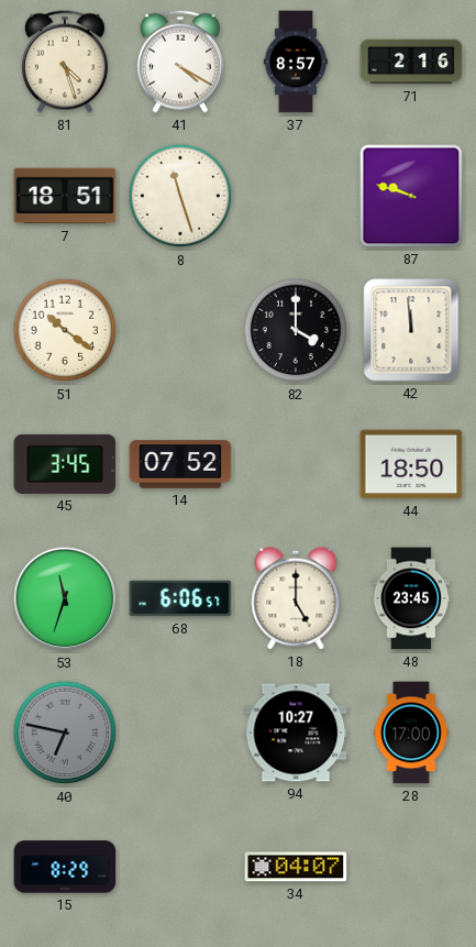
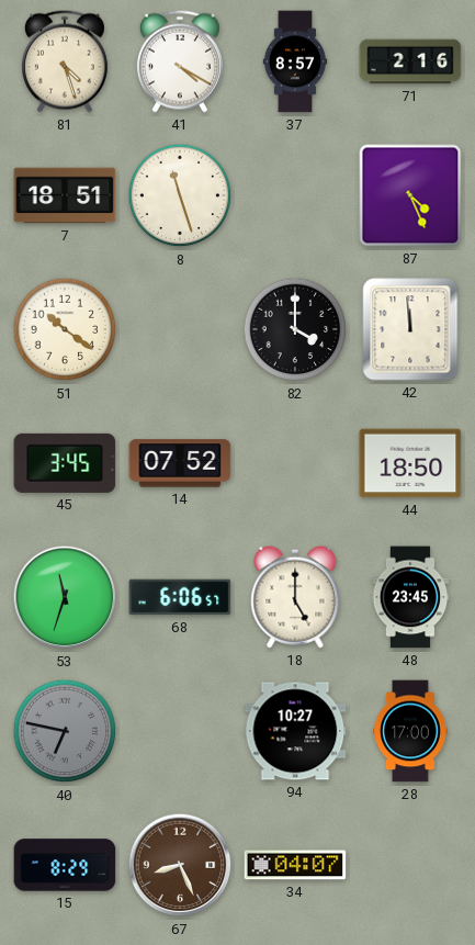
87: 9:48 -> 4:26 (410, 195)
67: none -> 8:26 (180, 865)
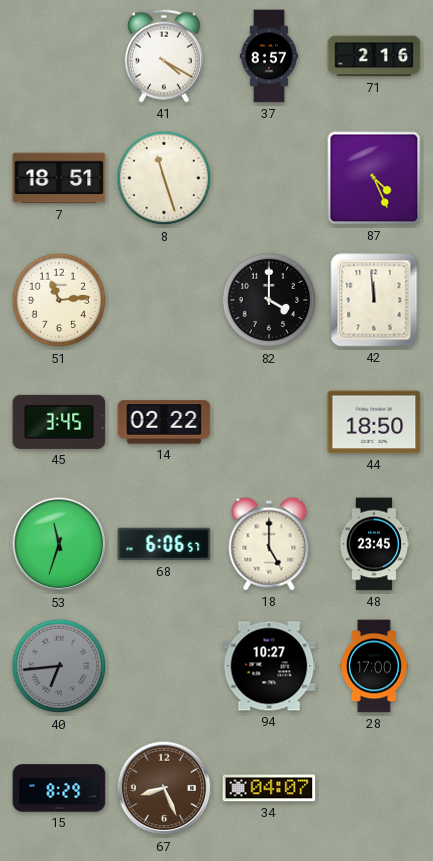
81: 4:27 -> none (65, 61)
51: 10:21 -> 11:14 (59, 300)
14: 07:52 -> 02:22 (164, 422)
40: 6:47 -> 6:44 (59, 666)
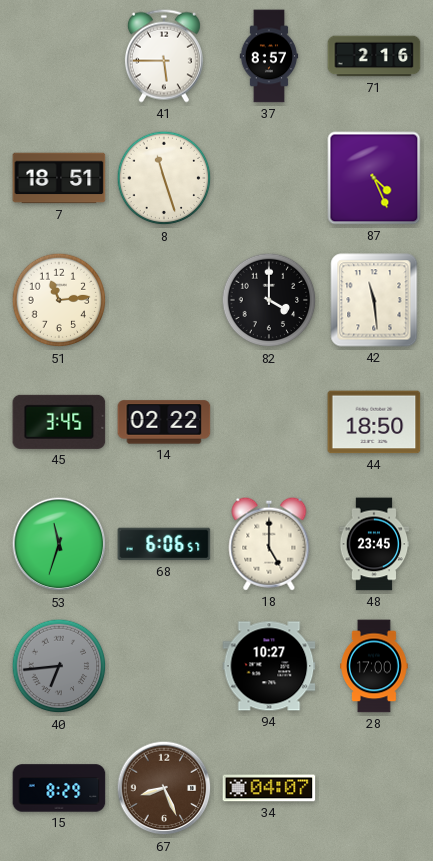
41: 4:20 -> 5:45 (164, 56)
42: 11:59 -> 11:29 (374, 300)
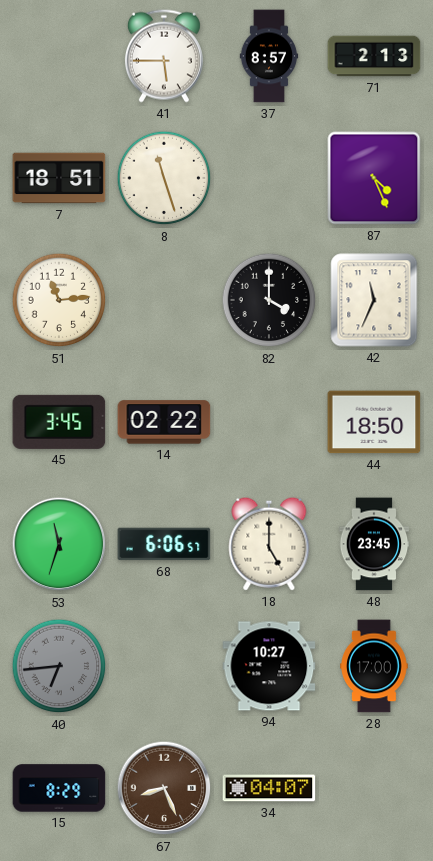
71: 2:16 -> 2:13 (374, 56)
42: 11:29 -> 11:34 (374, 300)
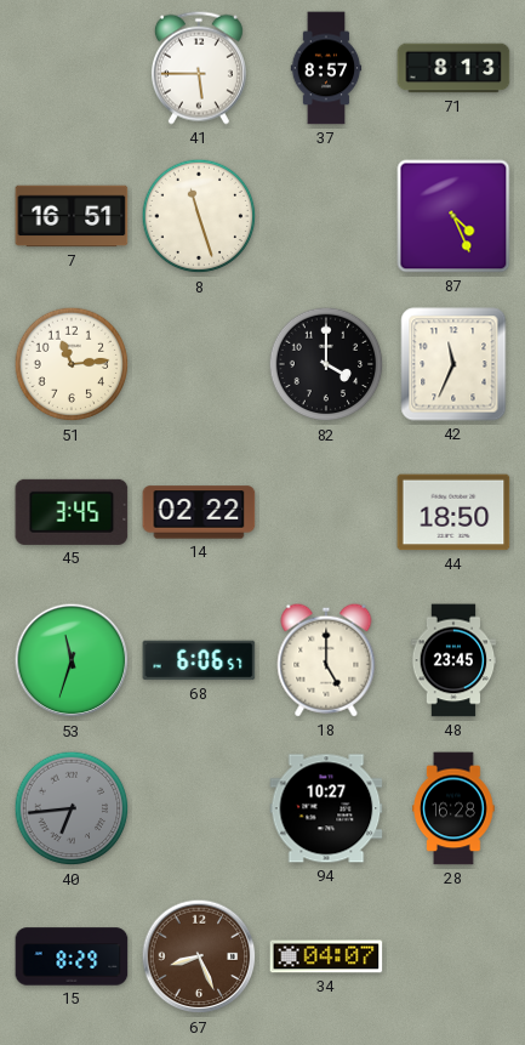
71: 2:13 -> 8:13 (453, 68)
7: 18:51 -> 16:51 (72, 216)
28: 17:00 -> 16:28 (453, 808)
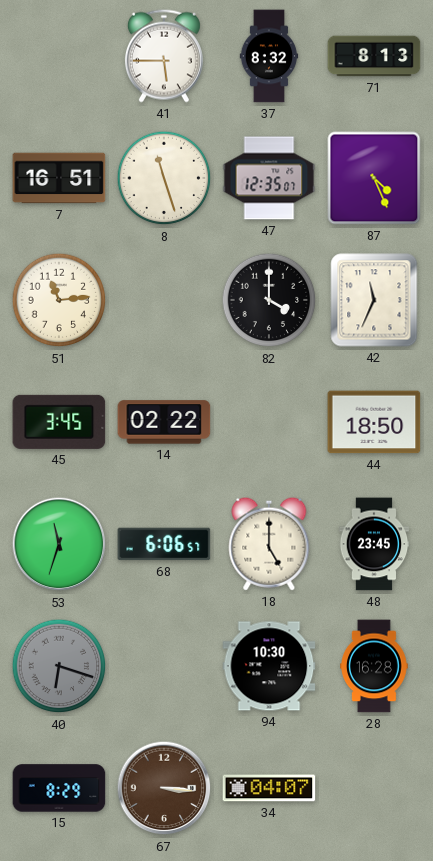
37: 8:57 -> 8:32 (269, 56)
47: none -> 12:35 (269, 178)
40: 6:44 -> 6:18 (59, 666)
94: 10:27 -> 10:30 (269, 666)
67: 8:26 -> 3:16 (164, 788)
